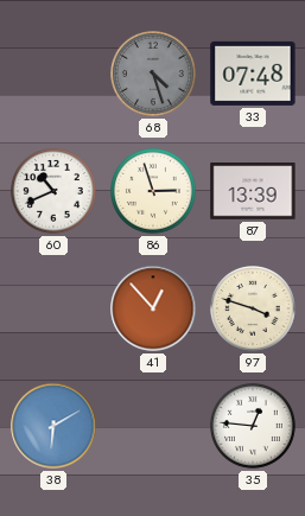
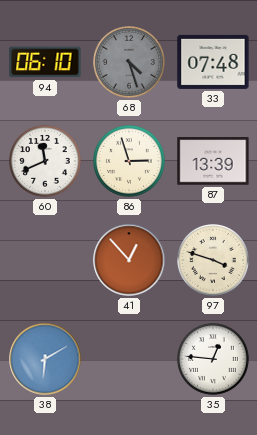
94: none -> 06:10 (45, 62)
60: 10:41 -> 11:41 (46, 162)
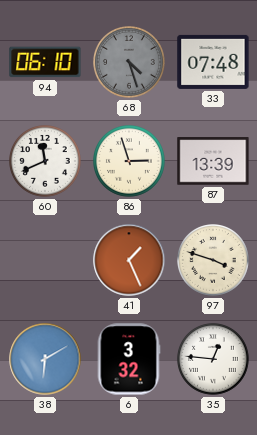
41: 12:53 -> 1:26 (129, 260)
6: none -> 3:32 (129, 359)
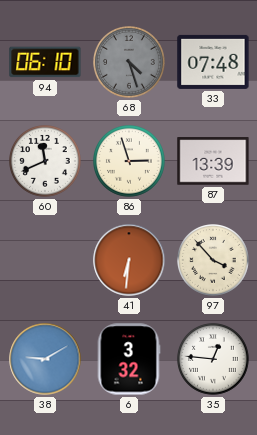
41: 1:26 -> 6:31 (129, 260)
97: 3:48 -> 3:53 (214, 261)
38: 6:10 -> 9:10 (45, 359)
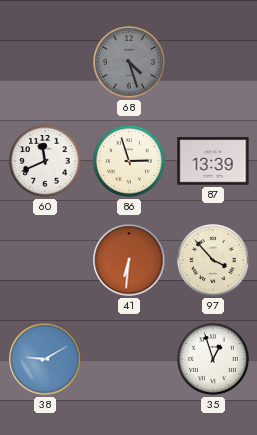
94: 06:10 -> none (45, 62)
33: 07:48 -> none (213, 62)
6: 3:32 -> none (129, 359)
35: 12:46 -> 12:57 (214, 360)
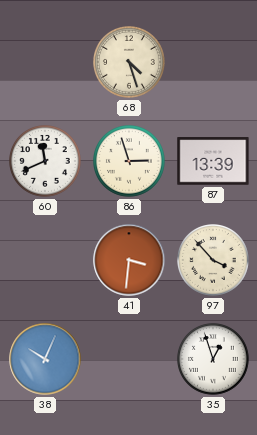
68 dial: grey -> cream (130, 63)
41: 6:31 -> 3:31 (129, 260)
38: 9:10 -> 10:04 (45, 359)
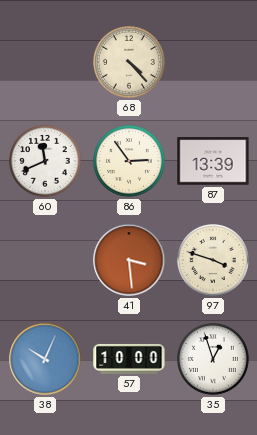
68: 4:27 -> 4:23 (130, 63)
86: 2:57 -> 2:54 (130, 162)
41: 3:31 -> 3:29 (129, 260)
97: 3:53 -> 3:48 (214, 261)
57: none -> 10:00 (129, 359)
